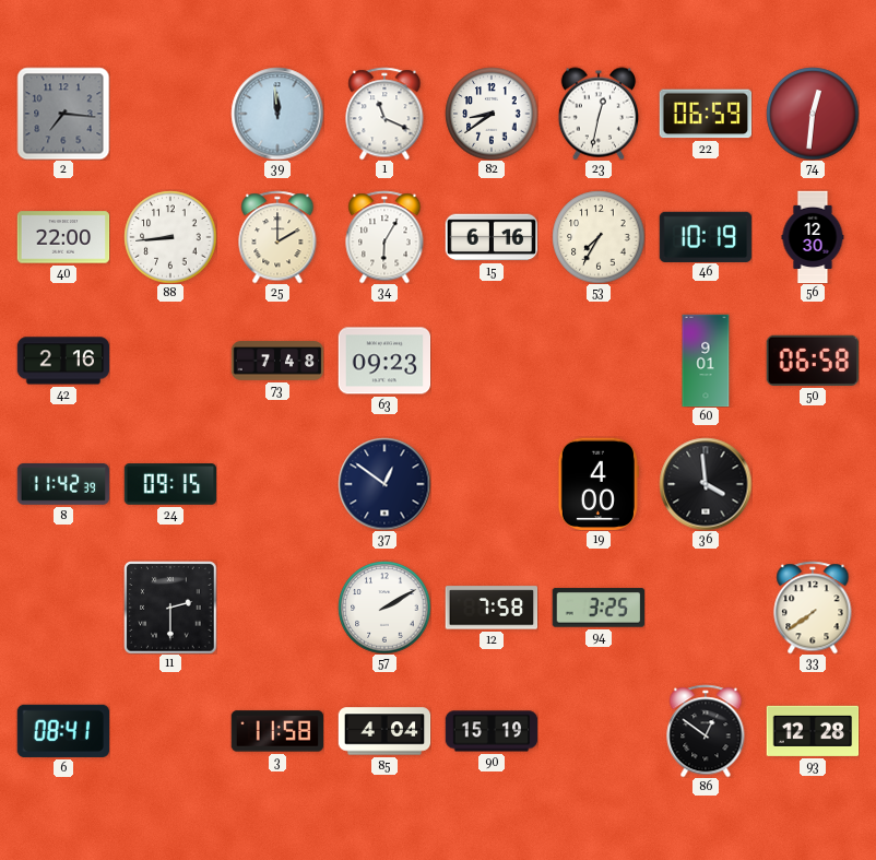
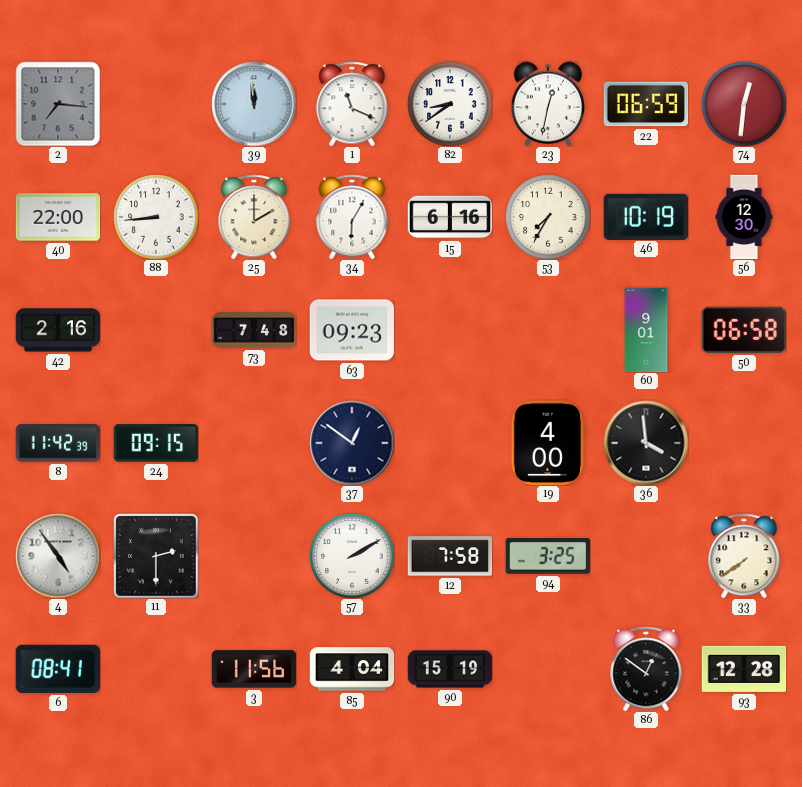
4: none -> 4:54 (58, 556)
3: 11:58 -> 11:56 (254, 669)
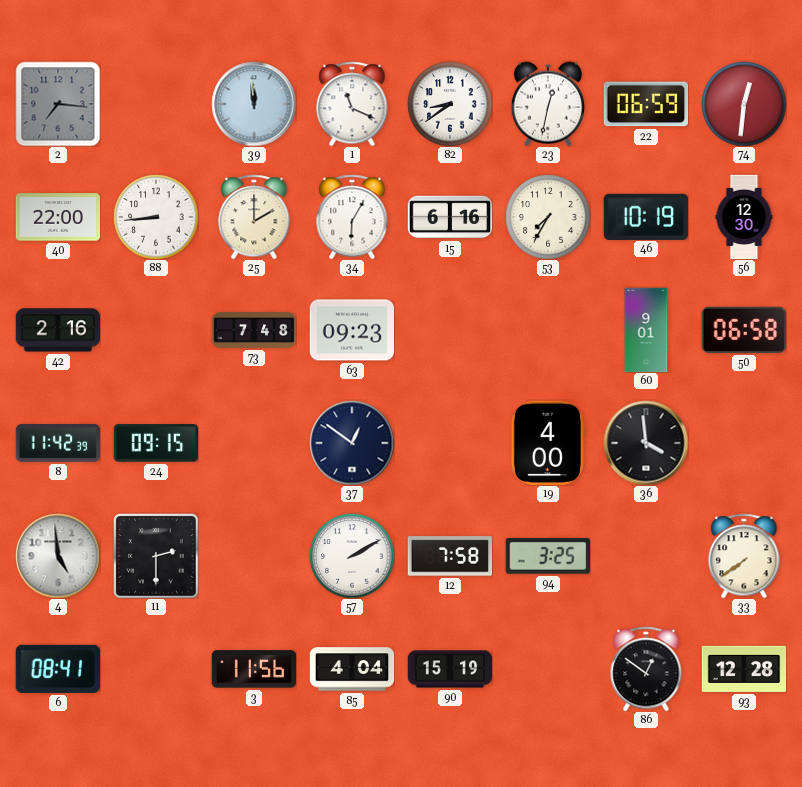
4: 4:54 -> 4:59 (58, 556)
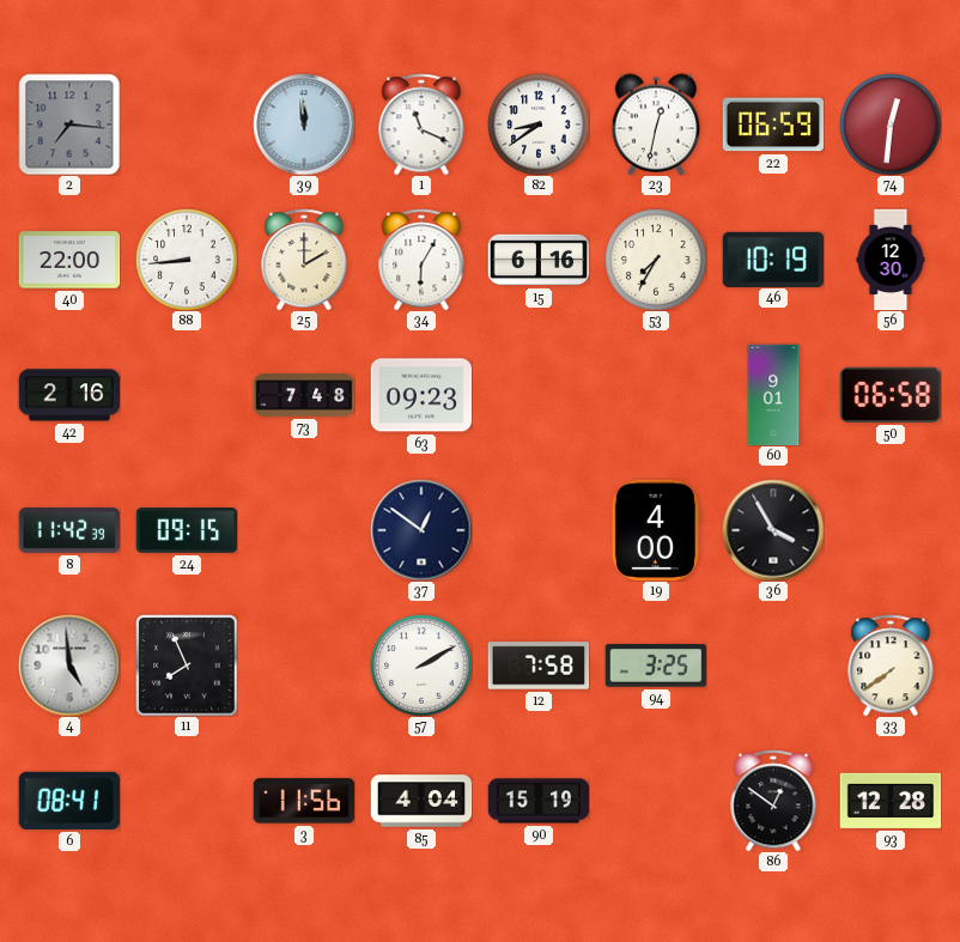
36: 3:59 -> 3:55 (773, 530)
11: 2:30 -> 7:56 (187, 666)
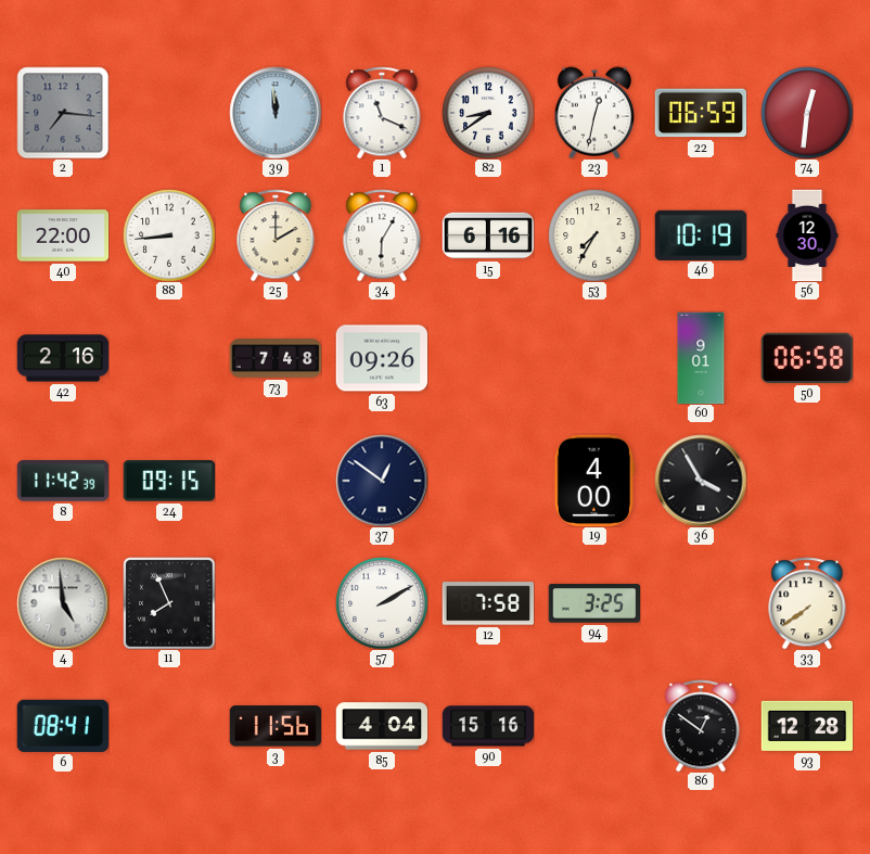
63: 09:23 -> 09:26 (382, 358)
90: 15:19 -> 15:16 (488, 726)
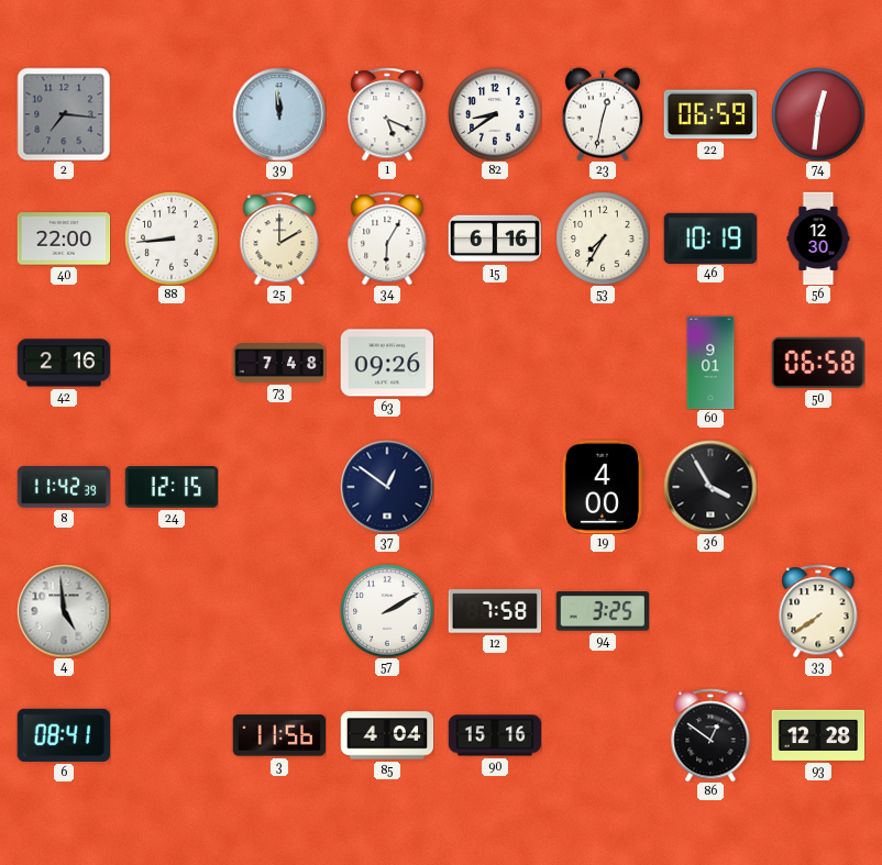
1: 11:19 -> 5:19 (387, 114)
24: 09:15 -> 12:15 (172, 487)
11: 7:56 -> none (169, 603)
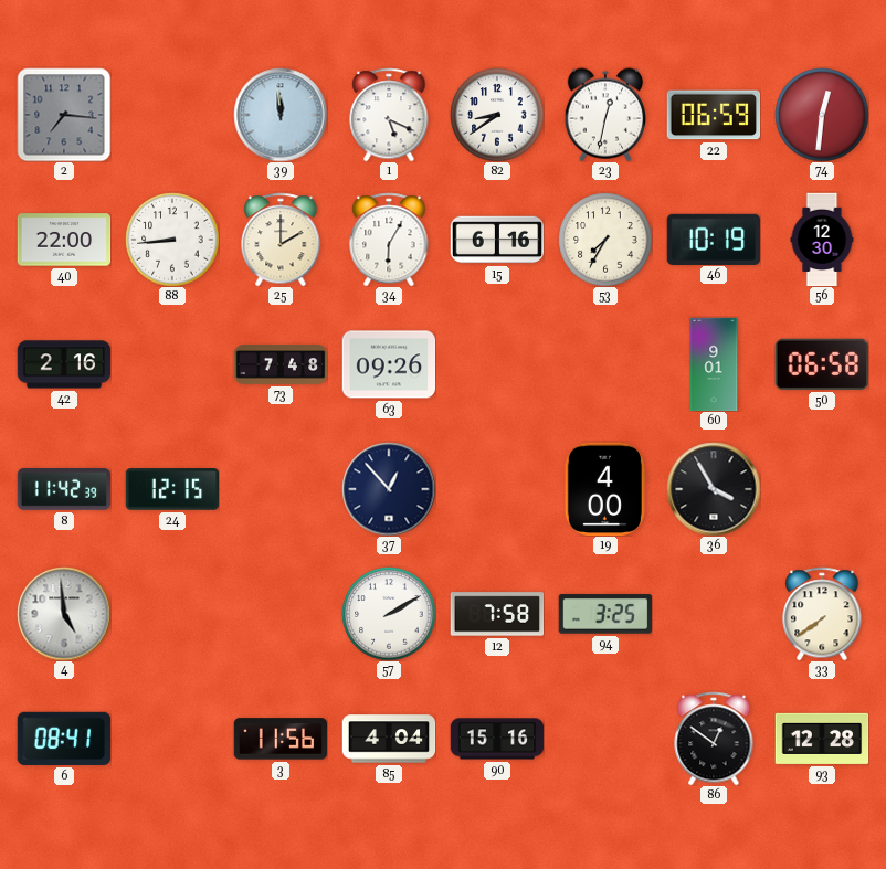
37: 12:51 -> 12:53 (389, 489)
